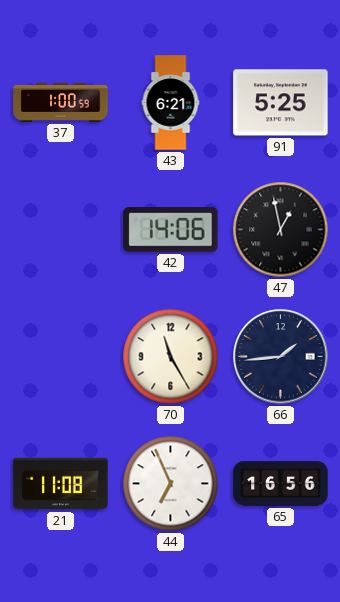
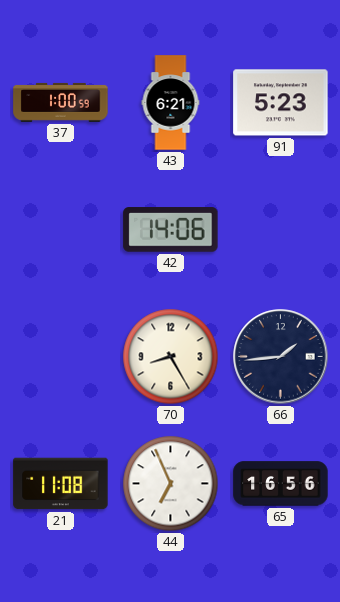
91: 5:25 -> 5:23 (281, 103)
47: 12:58 -> none (281, 230)
70: 11:25 -> 8:25 (171, 357)
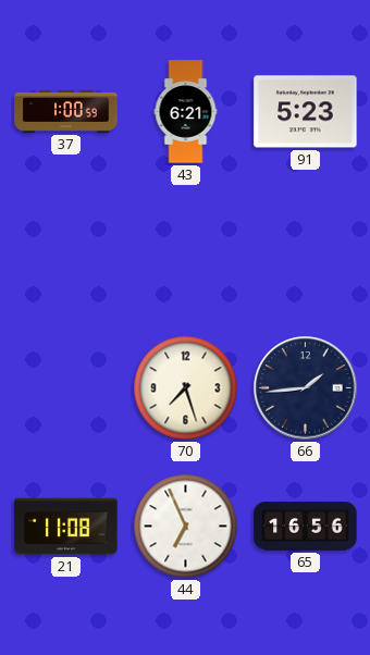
42: 14:06 -> none (171, 230)
70: 8:25 -> 7:27 (186, 388)
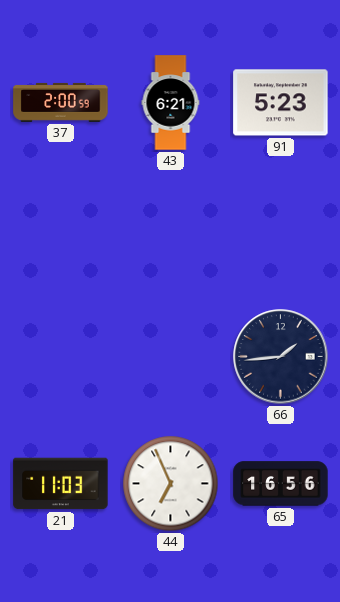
37: 1:00 -> 2:00 (61, 102)
70: 7:27 -> none (186, 388)
21: 11:08 -> 11:03 (61, 484)
